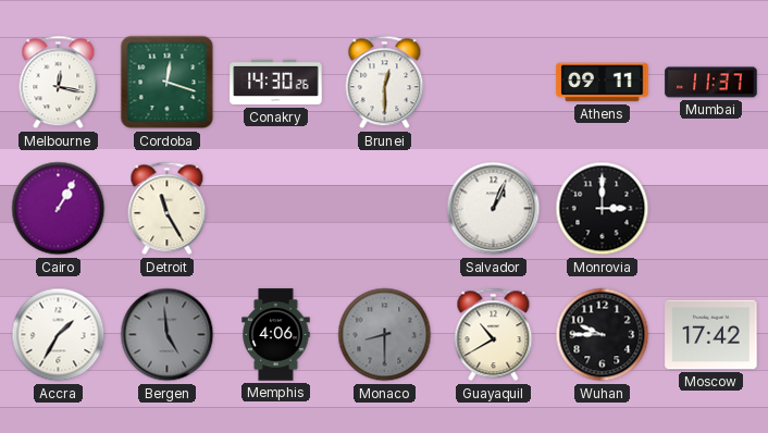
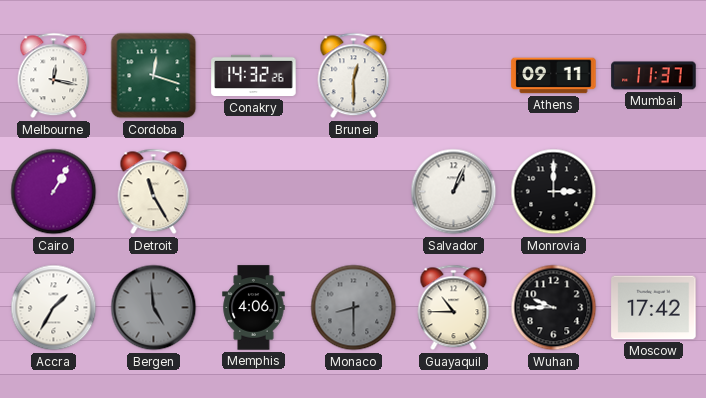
Conakry: 14:30 -> 14:32 (254, 76)
Guayaquil: 10:40 -> 10:45 (454, 308)
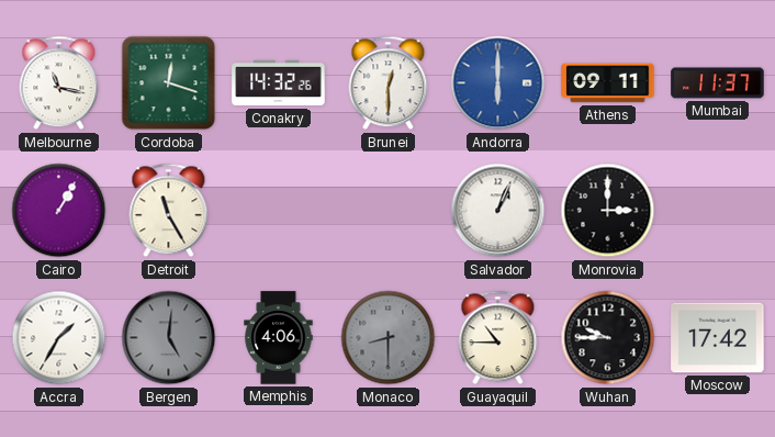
Melbourne: 12:17 -> 11:17 (59, 83)
Andorra: none -> 6:00 (498, 83)
Bergen: 4:59 -> 5:01 (169, 338)
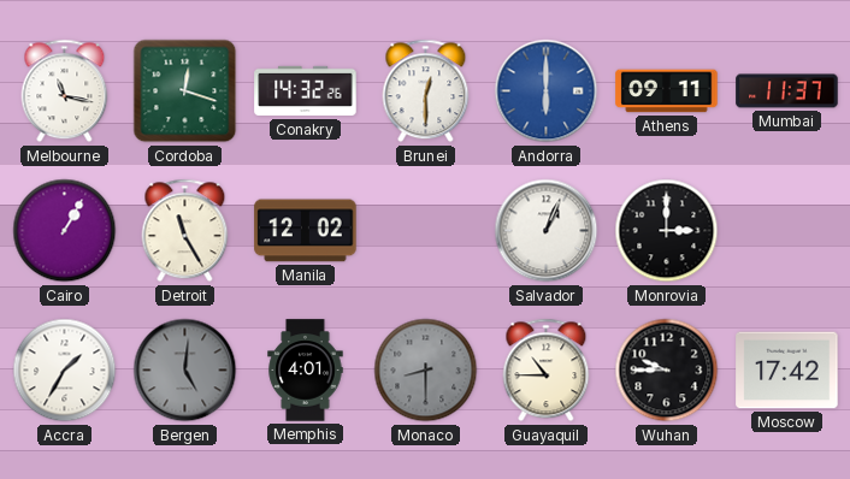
Manila: none -> 12:02 (306, 231)
Memphis: 4:06 -> 4:01 (306, 371)
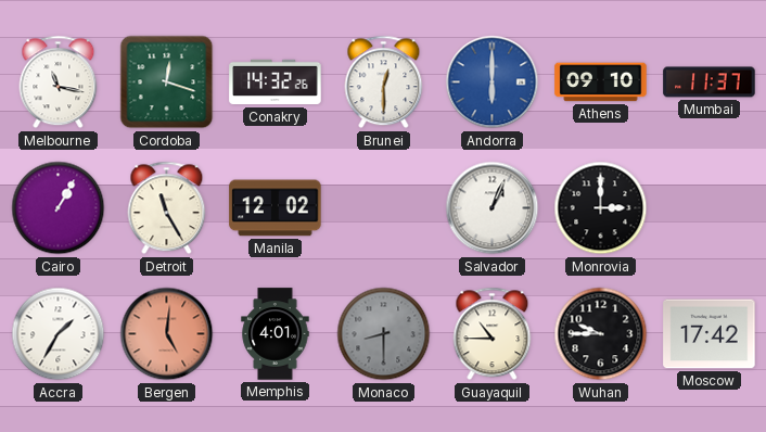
Athens: 09:11 -> 09:10 (601, 82)
Bergen dial: grey -> salmon (167, 334)
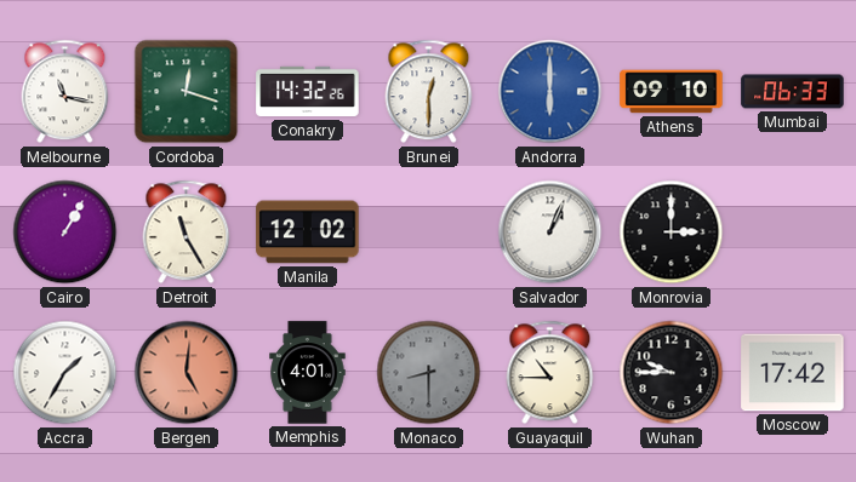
Mumbai: 11:37 -> 06:33 (793, 92)
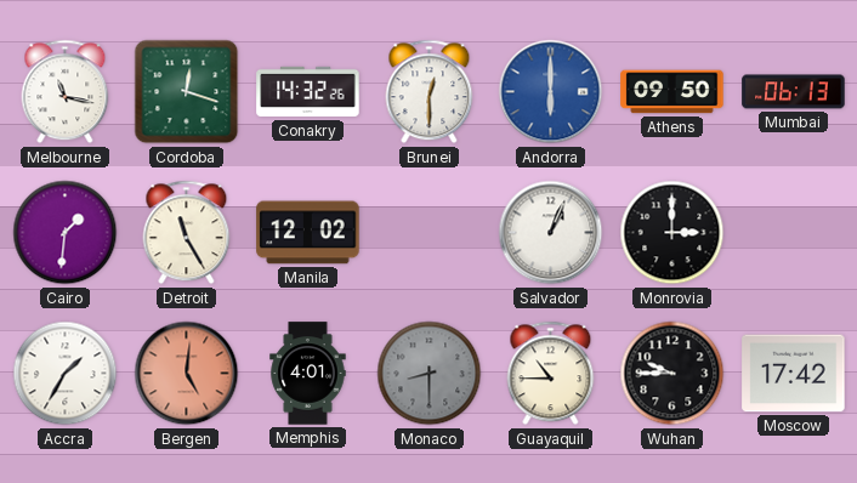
Athens: 09:10 -> 09:50 (672, 92)
Mumbai: 06:33 -> 06:13 (794, 92)
Cairo: 1:05 -> 1:31 (66, 233)
